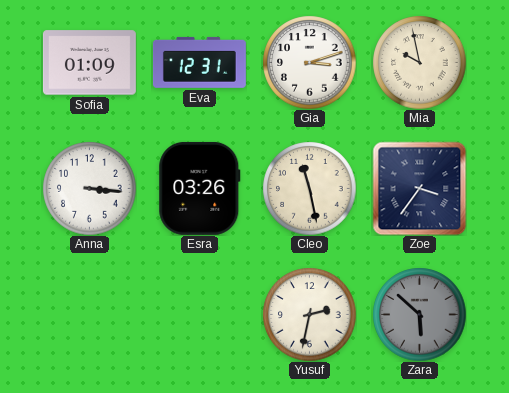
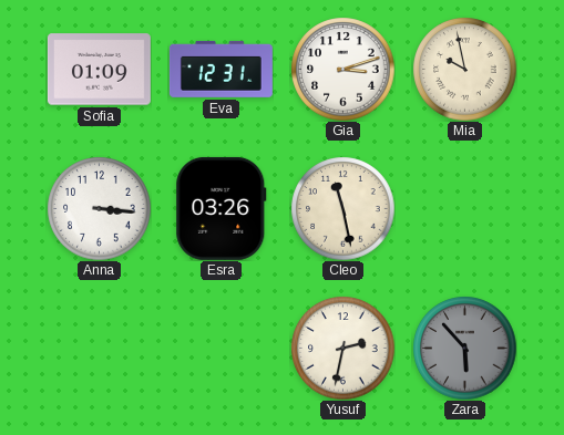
Zoe: 3:36 -> none (419, 188)
Zara: 5:52 -> 5:53 (464, 348)
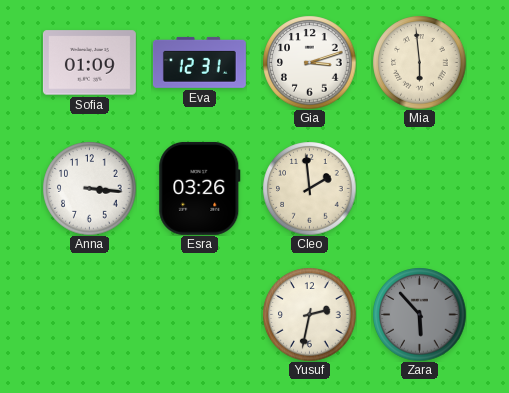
Mia: 9:58 -> 5:59 (419, 62)
Cleo: 11:28 -> 1:59 (309, 188)
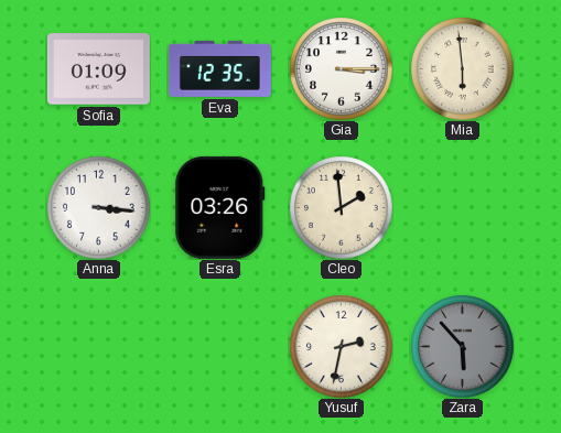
Eva: 12:31 -> 12:35 (219, 68)
Gia: 3:12 -> 3:15 (341, 68)
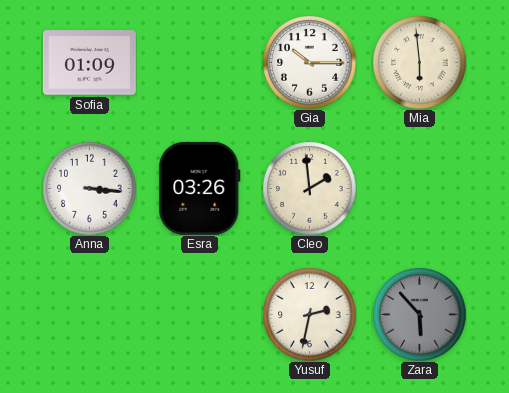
Eva: 12:35 -> none (219, 68)
Gia: 3:15 -> 10:15 (309, 62)
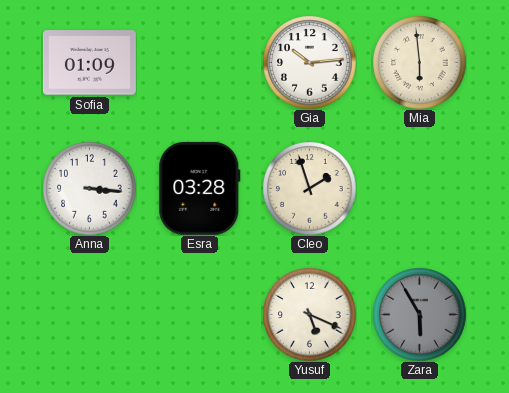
Gia: 10:15 -> 10:14 (309, 62)
Esra: 03:26 -> 03:28 (200, 188)
Cleo: 1:59 -> 1:57 (309, 188)
Yusuf: 2:32 -> 5:19 (309, 314)
Zara: 5:53 -> 5:55 (419, 314)
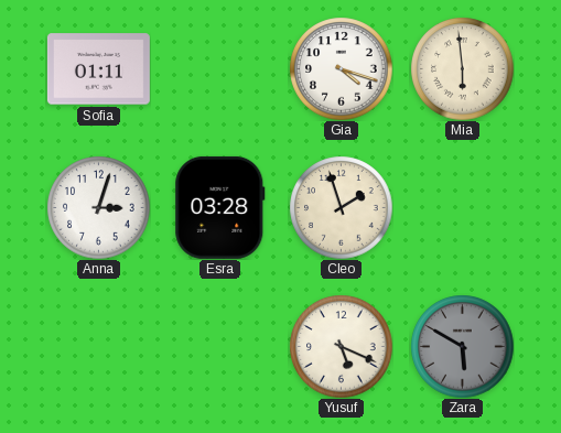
Sofia: 01:09 -> 01:11 (98, 69)
Gia: 10:14 -> 4:18 (341, 68)
Anna: 3:16 -> 3:03 (98, 207)
Zara: 5:55 -> 5:50 (462, 346)
